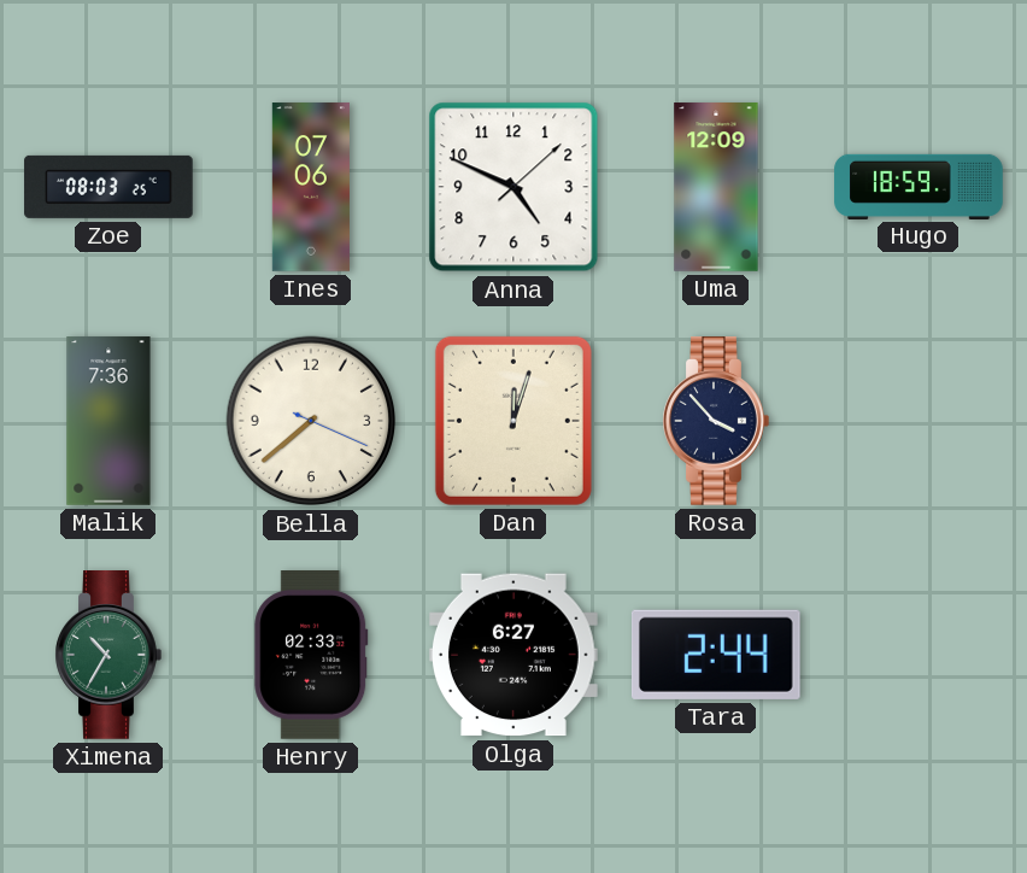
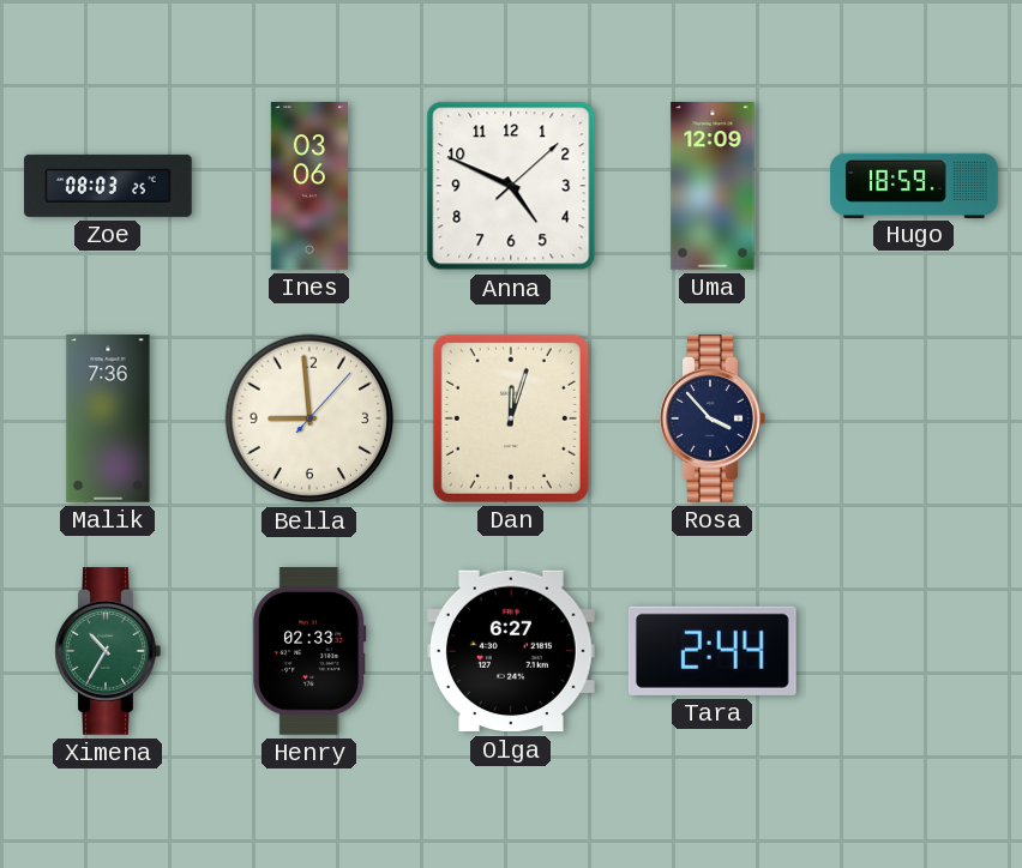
Ines: 07:06 -> 03:06 (308, 186)
Bella: 7:38 -> 8:59 (309, 418)
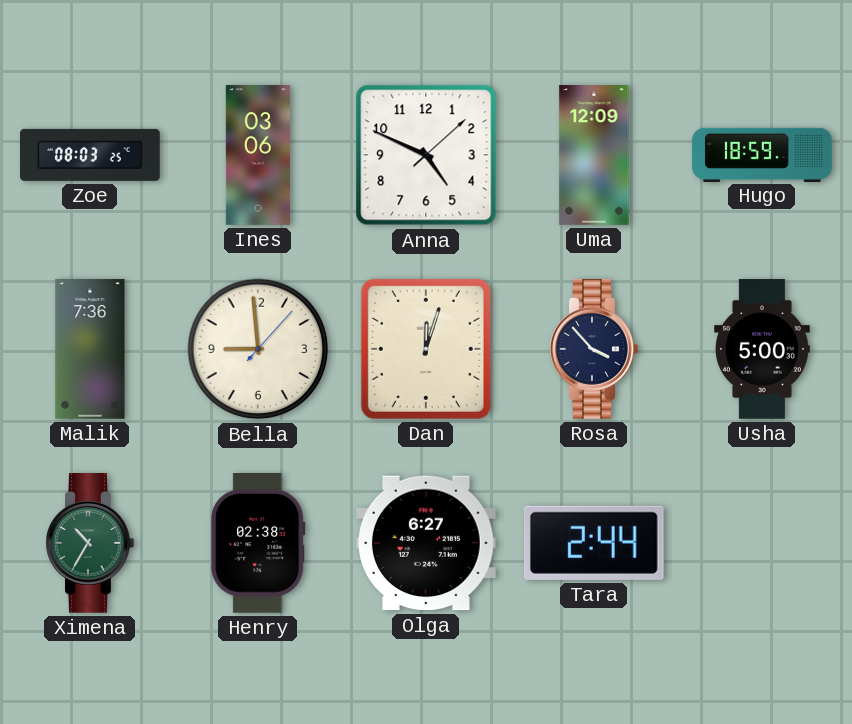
Usha: none -> 5:00 (763, 349)
Henry: 02:33 -> 02:38 (258, 544)
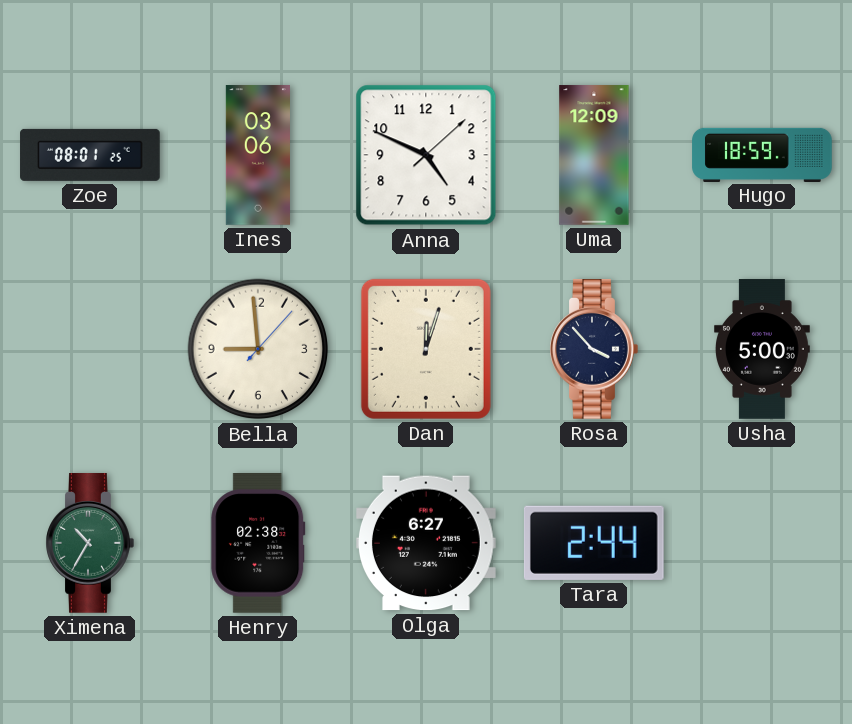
Zoe: 08:03 -> 08:01 (90, 155)
Malik: 7:36 -> none (90, 349)
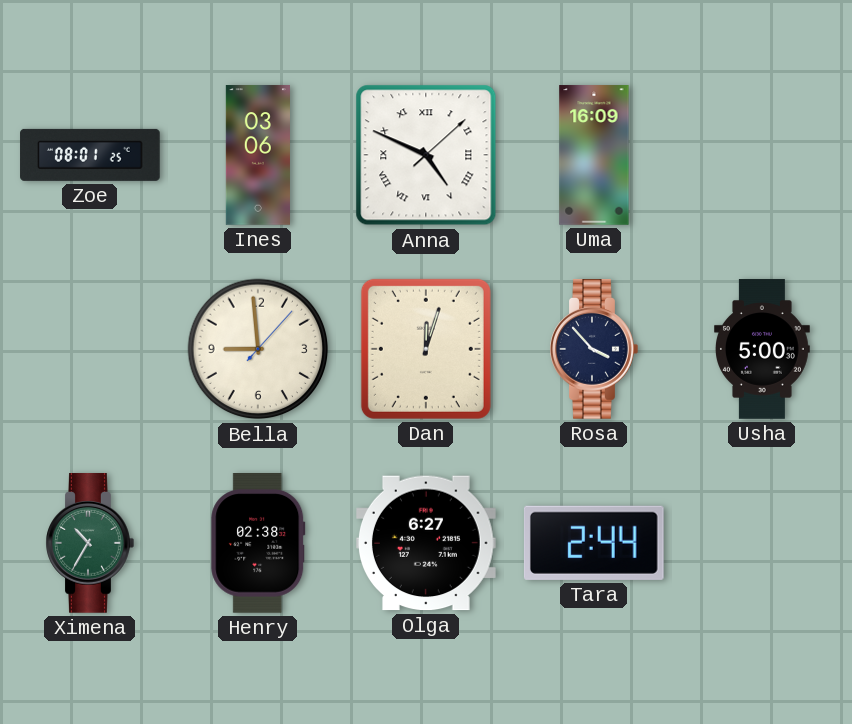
Anna numerals: Arabic -> Roman (426, 155)
Uma: 12:09 -> 16:09 (594, 155)
Hugo: 18:59 -> none (762, 154)
